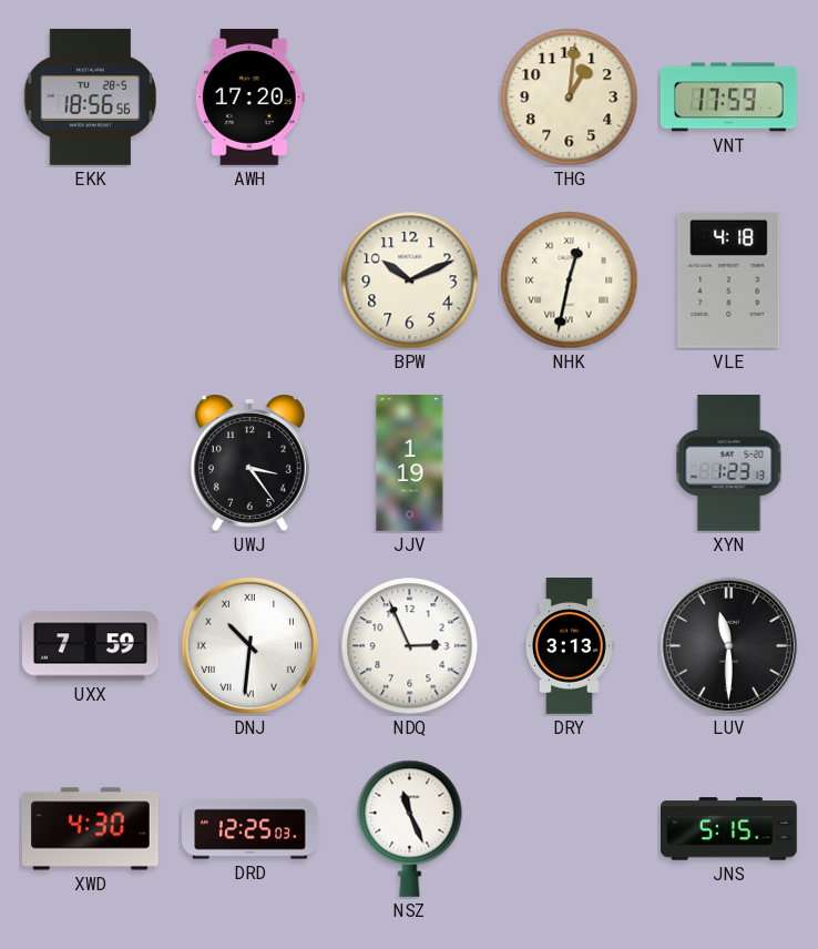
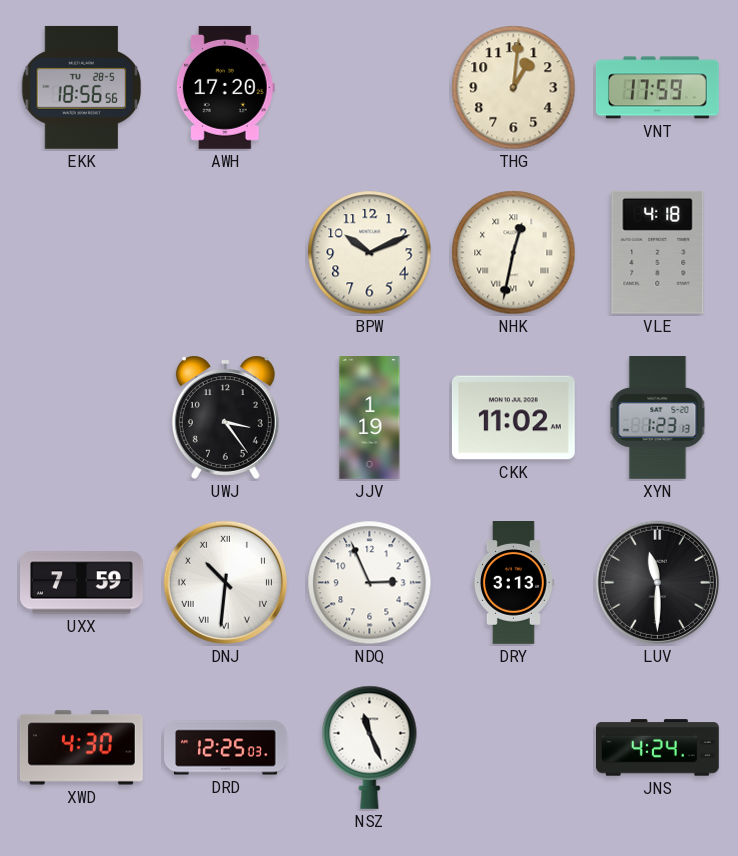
CKK: none -> 11:02 (513, 418)
JNS: 5:15 -> 4:24 (658, 748)
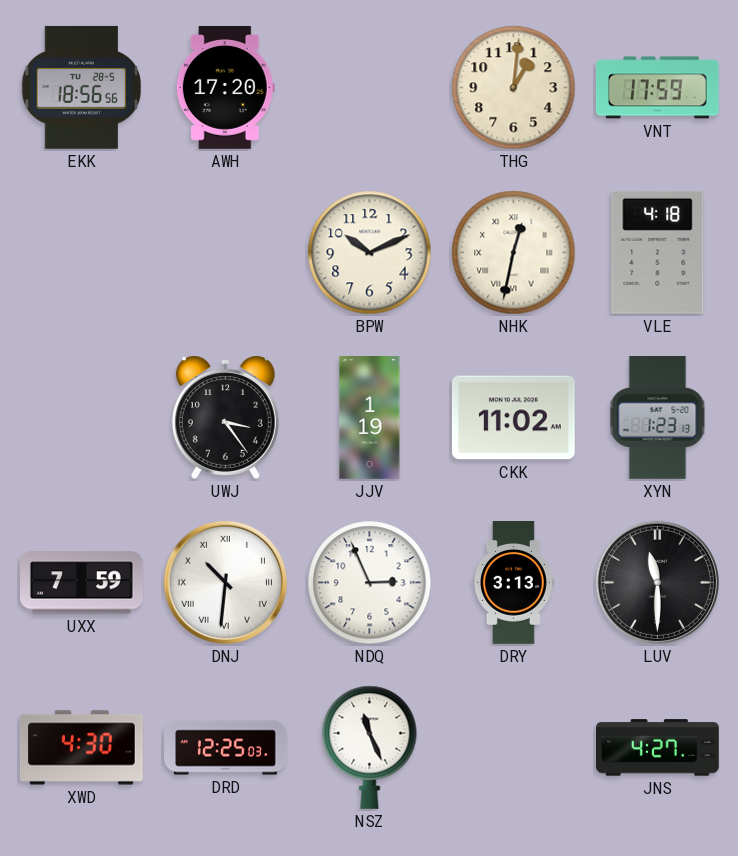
JNS: 4:24 -> 4:27 (658, 748)
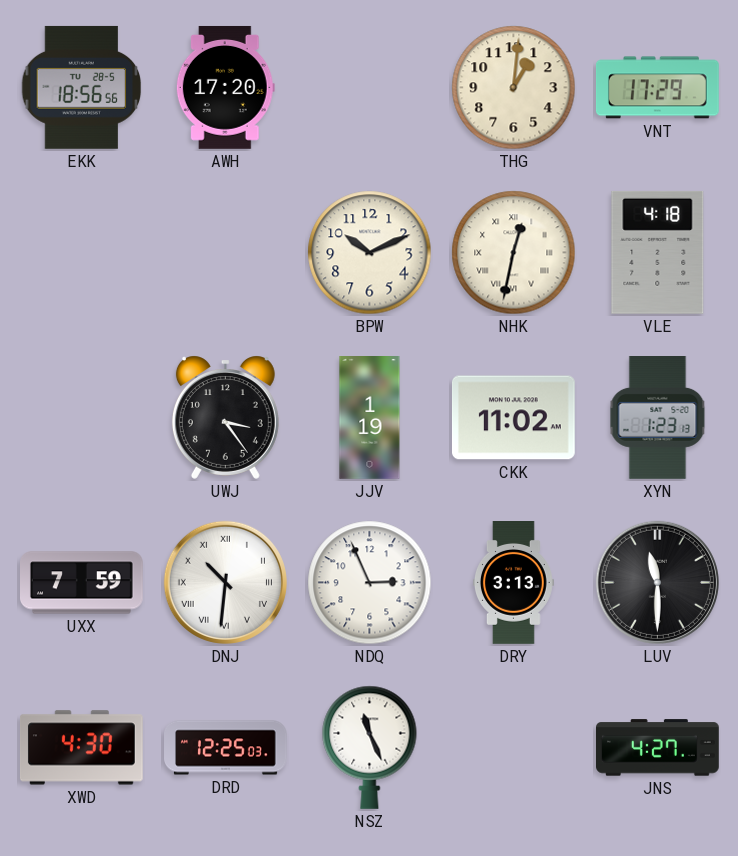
VNT: 17:59 -> 17:29 (657, 88)
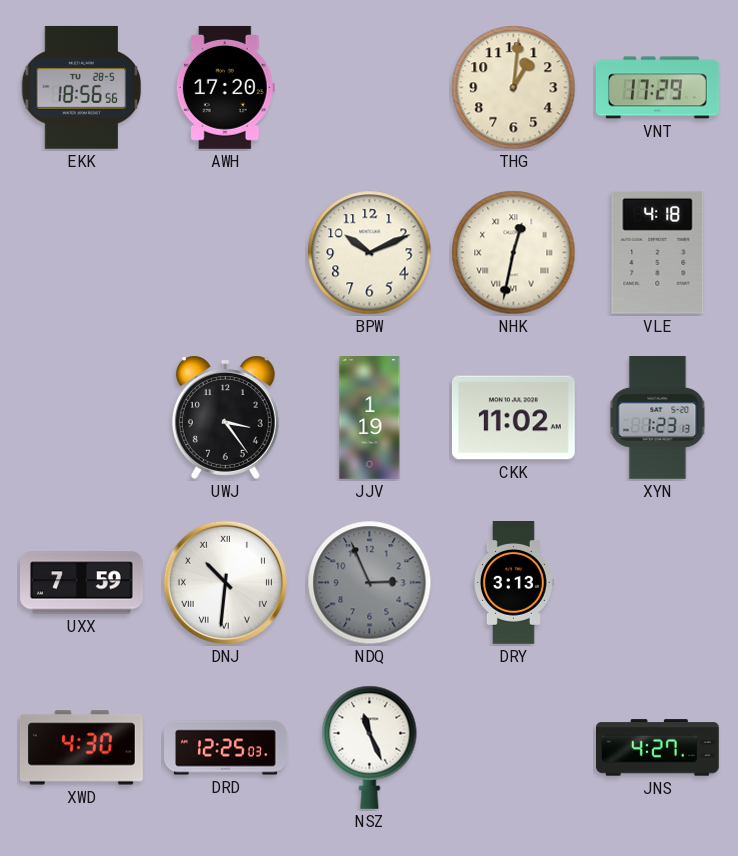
NDQ dial: white -> grey (370, 583)
LUV: 11:30 -> none (657, 582)
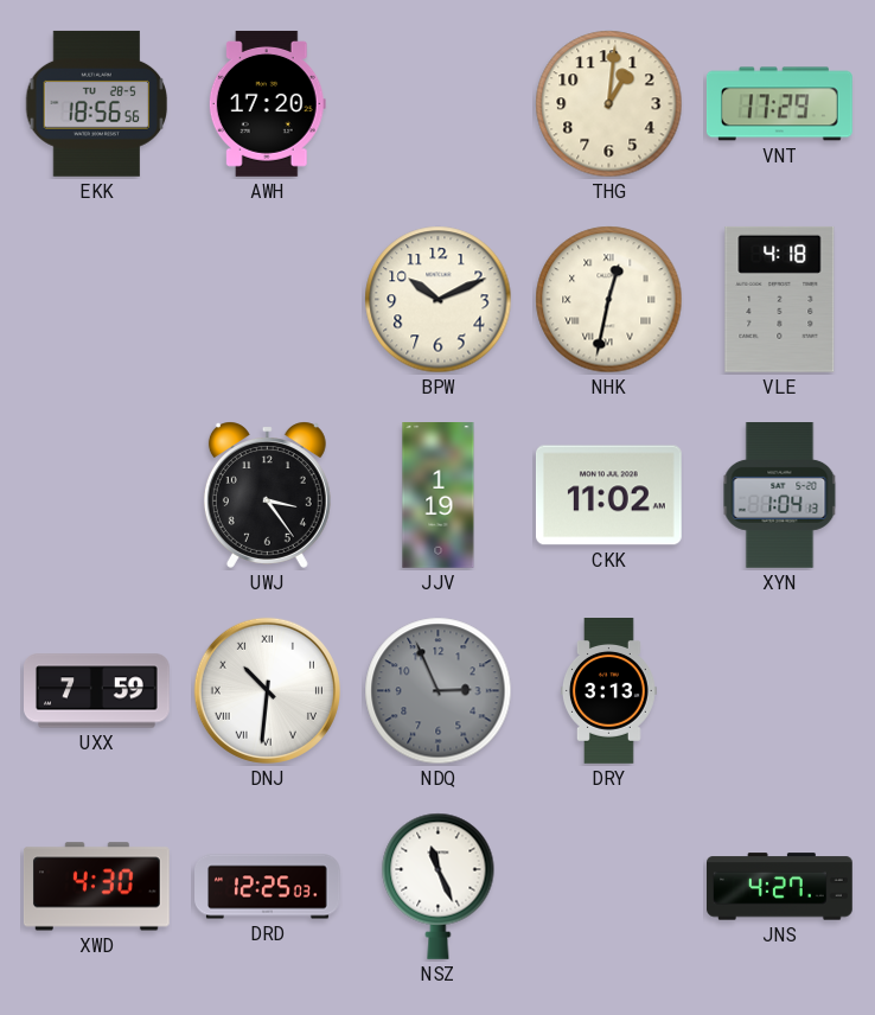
XYN: 1:23 -> 1:04 (780, 496)
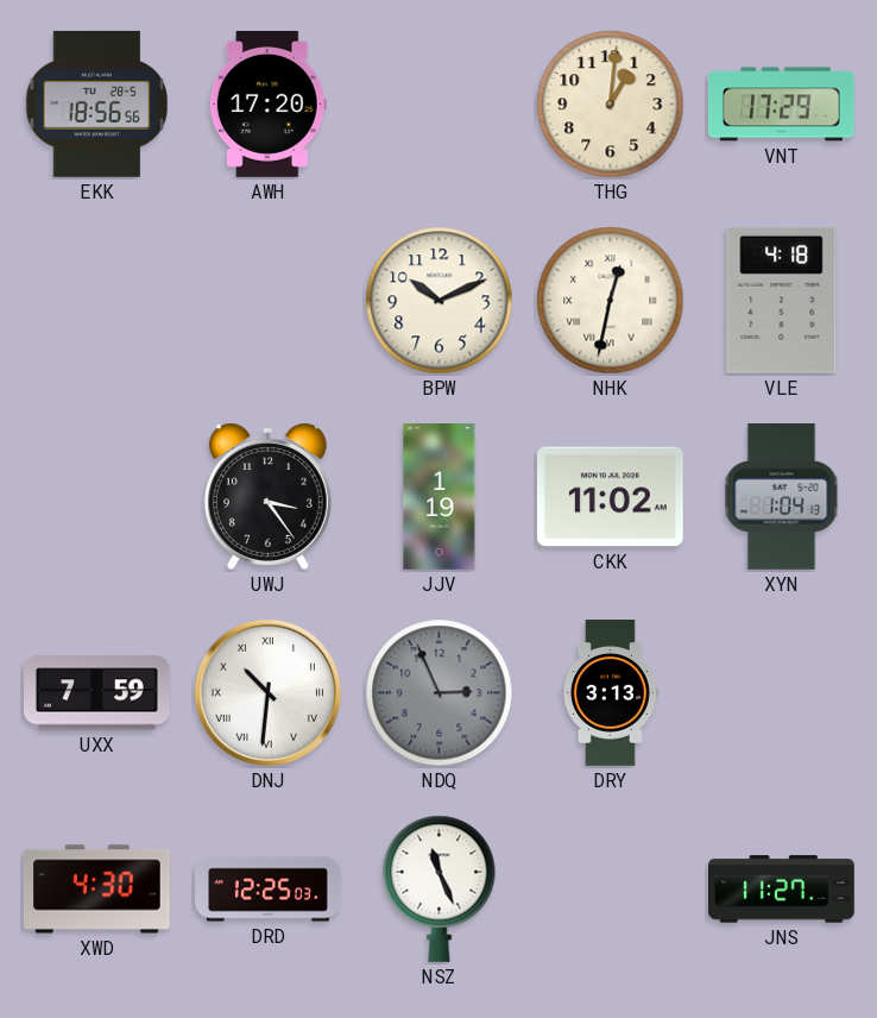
JNS: 4:27 -> 11:27 (782, 890)
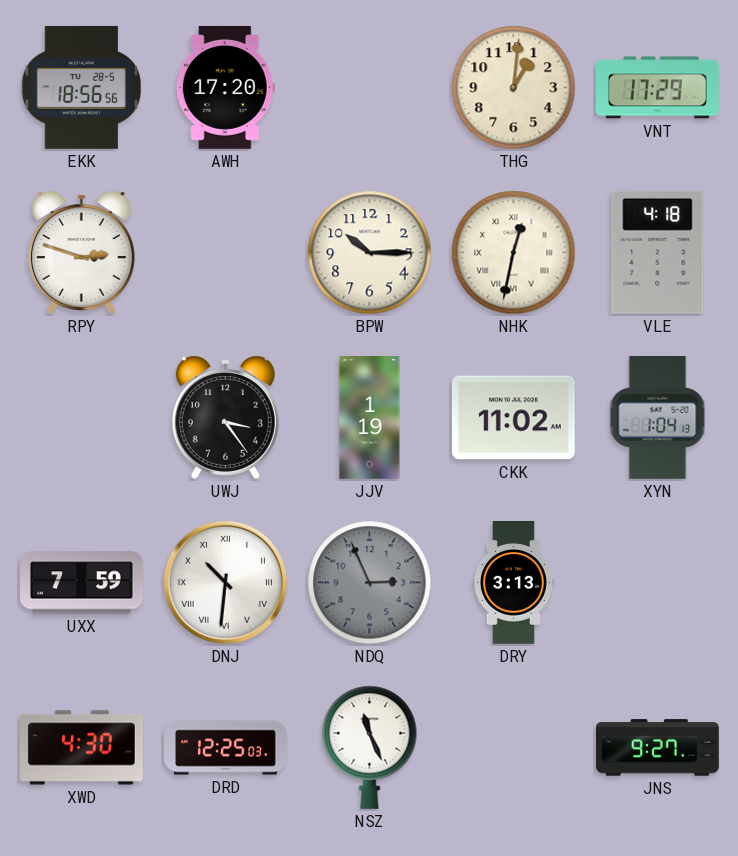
RPY: none -> 2:48 (81, 252)
BPW: 10:11 -> 10:15 (370, 253)
JNS: 11:27 -> 9:27 (658, 748)
